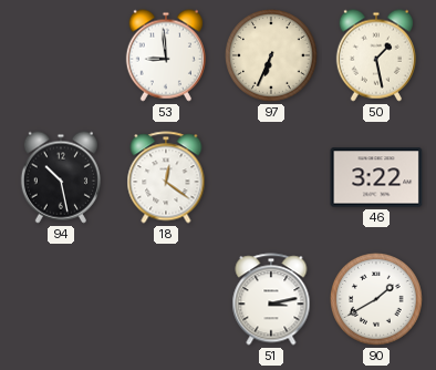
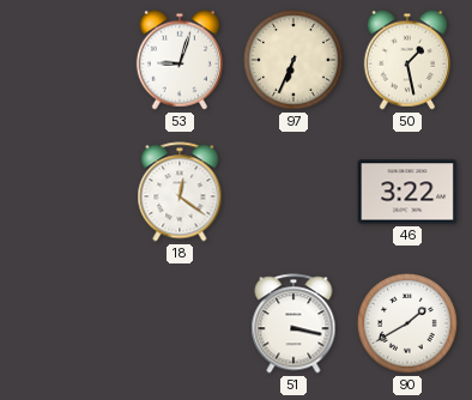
53: 8:59 -> 9:03 (180, 60)
94: 10:28 -> none (61, 177)
51: 3:13 -> 3:17 (294, 323)
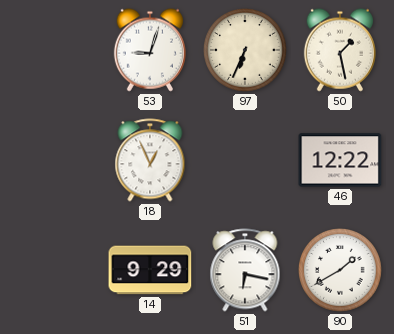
18: 12:21 -> 12:56 (150, 160)
46: 3:22 -> 12:22 (340, 160)
14: none -> 9:29 (150, 270)
51: 3:17 -> 6:17 (245, 270)
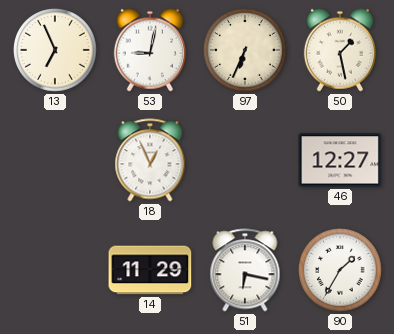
13: none -> 6:56 (56, 51)
53: 9:03 -> 9:02 (150, 50)
46: 12:22 -> 12:27 (340, 160)
14: 9:29 -> 11:29 (150, 270)
90: 1:40 -> 1:35 (341, 271)
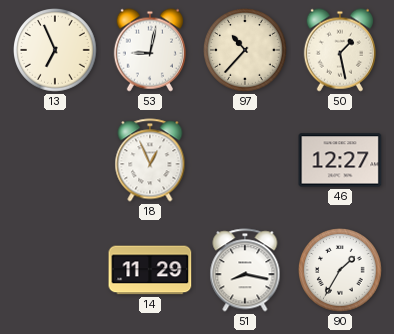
97: 6:34 -> 10:37 (246, 51)
51: 6:17 -> 8:17 (245, 270)
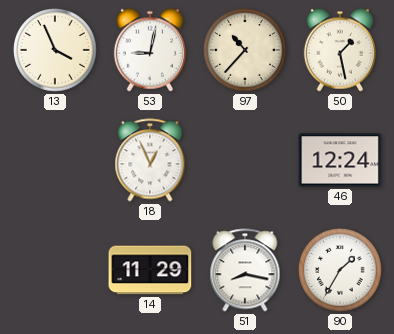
13: 6:56 -> 3:56 (56, 51)
46: 12:27 -> 12:24 (340, 160)
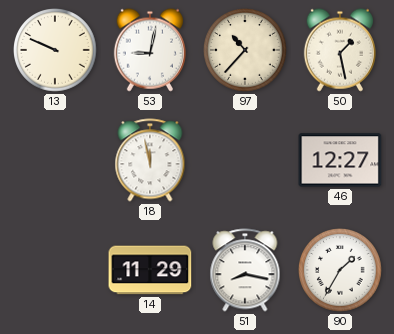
13: 3:56 -> 9:49 (56, 51)
18: 12:56 -> 11:58 (150, 160)
46: 12:24 -> 12:27 (340, 160)
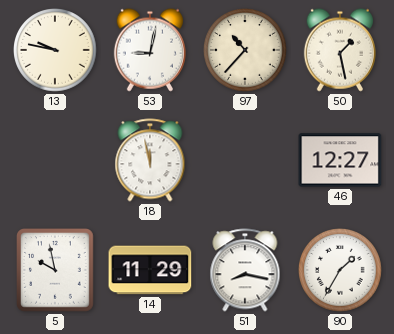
13: 9:49 -> 9:47 (56, 51)
5: none -> 9:58 (56, 271)
